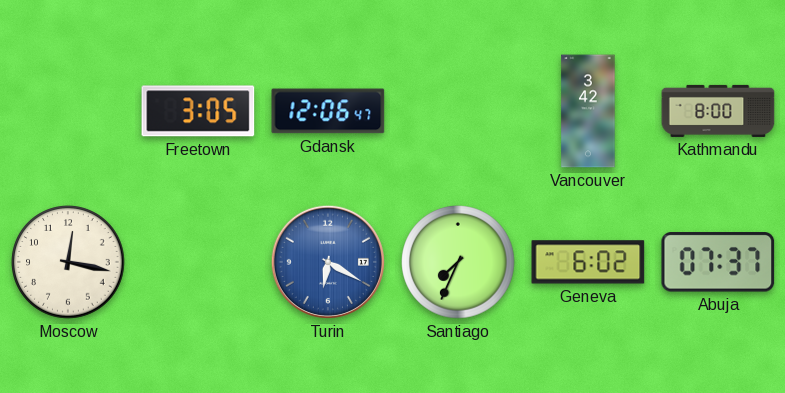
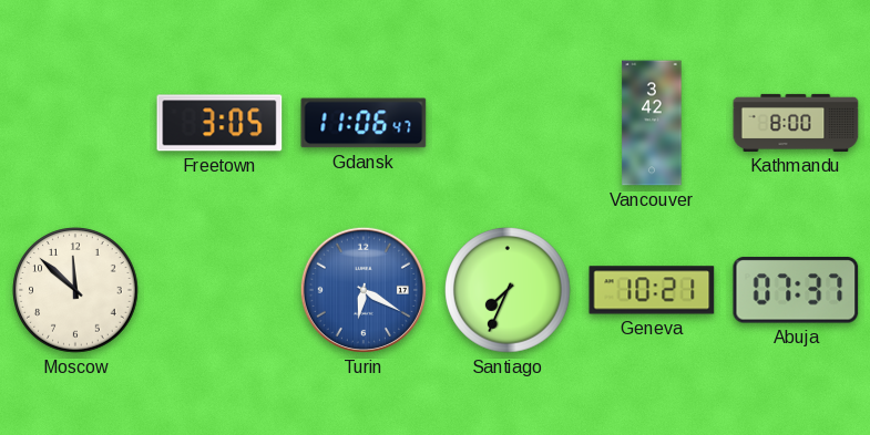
Gdansk: 12:06 -> 11:06 (364, 123)
Moscow: 12:17 -> 11:52 (75, 290)
Geneva: 6:02 -> 10:21 (652, 290)
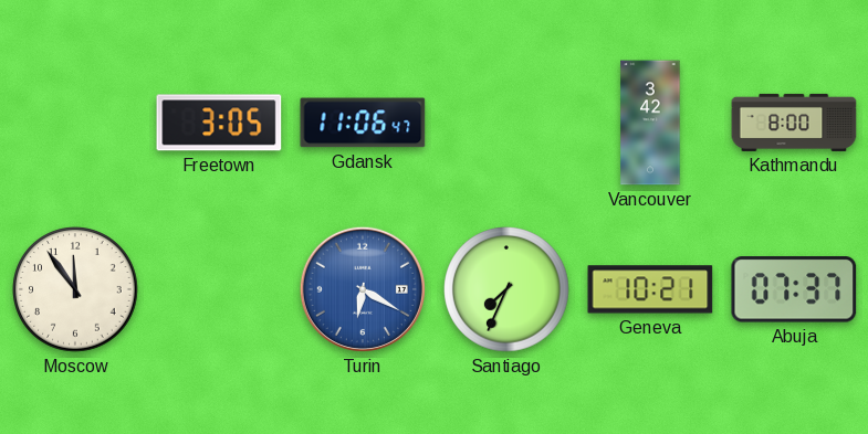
Moscow: 11:52 -> 11:54 (75, 289)
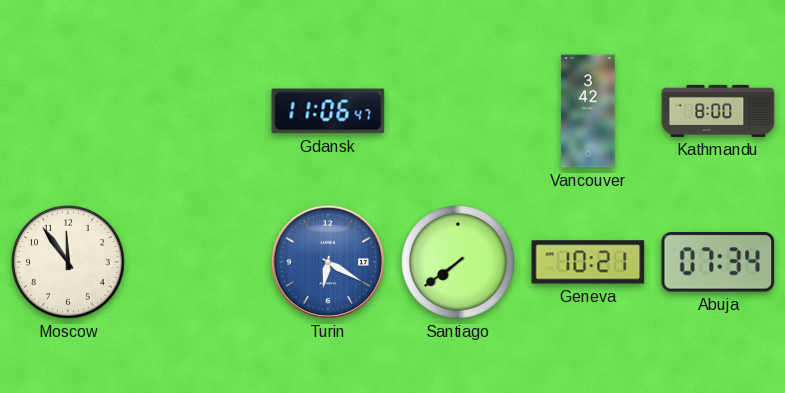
Freetown: 3:05 -> none (219, 123)
Santiago: 7:34 -> 7:39 (458, 262)
Abuja: 07:37 -> 07:34 (718, 262)
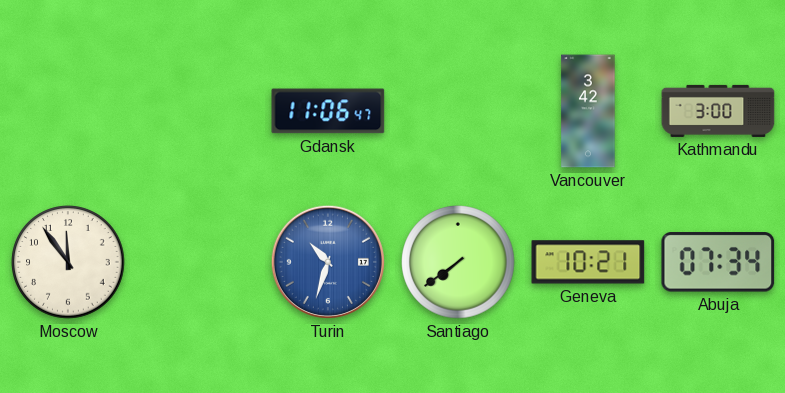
Kathmandu: 8:00 -> 3:00 (718, 111)
Turin: 6:20 -> 10:33 (328, 262)
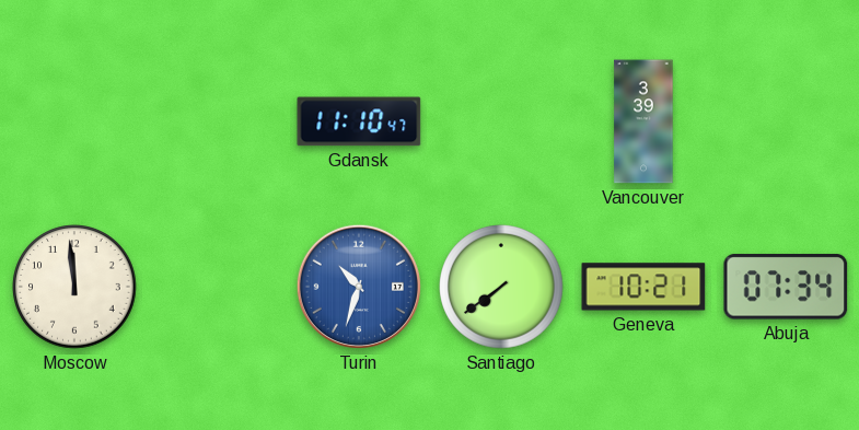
Gdansk: 11:06 -> 11:10 (359, 121)
Vancouver: 3:42 -> 3:39 (643, 121)
Kathmandu: 3:00 -> none (718, 111)
Moscow: 11:54 -> 11:59 (74, 287)
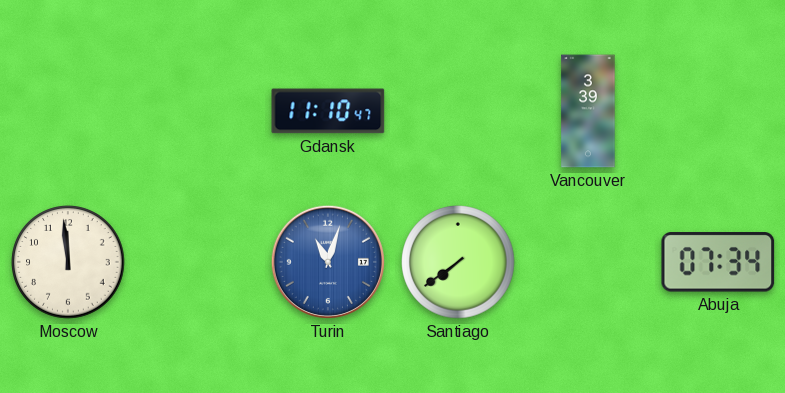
Turin: 10:33 -> 11:03 (328, 262)
Geneva: 10:21 -> none (643, 287)
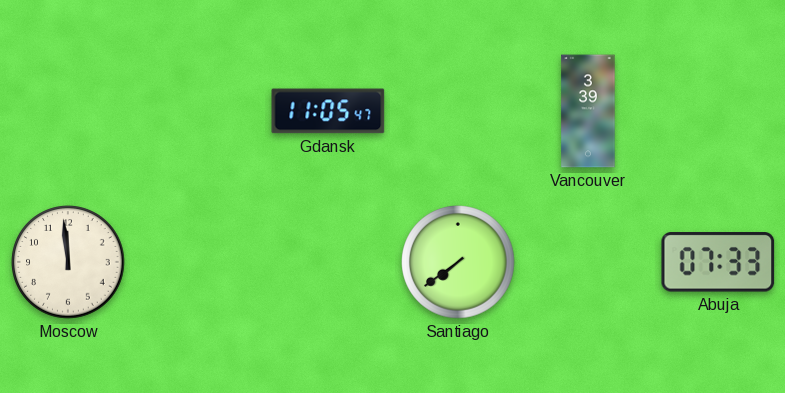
Gdansk: 11:10 -> 11:05 (328, 111)
Turin: 11:03 -> none (328, 262)
Abuja: 07:34 -> 07:33 (718, 262)
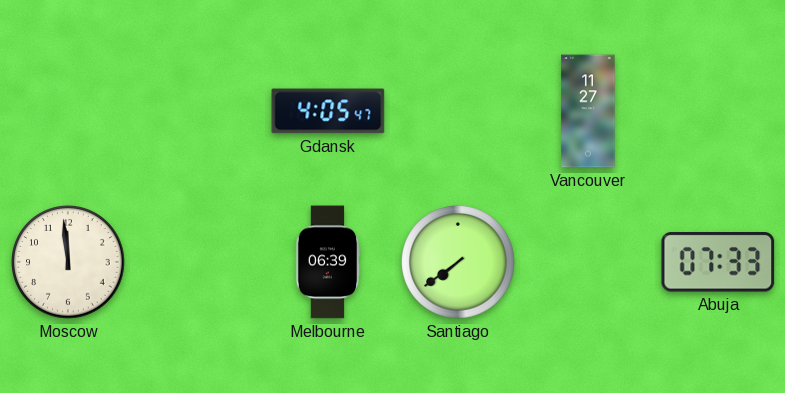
Gdansk: 11:05 -> 4:05 (328, 111)
Vancouver: 3:39 -> 11:27 (588, 111)
Melbourne: none -> 06:39 (328, 262)
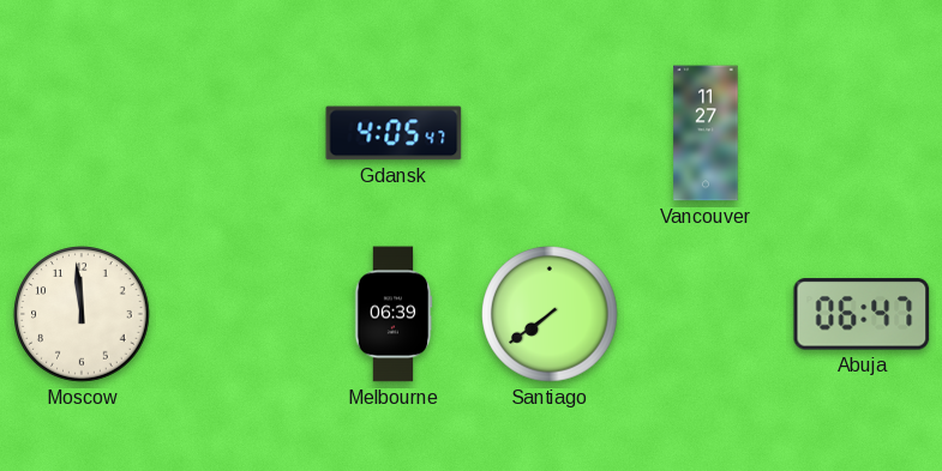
Abuja: 07:33 -> 06:47 (862, 314)
